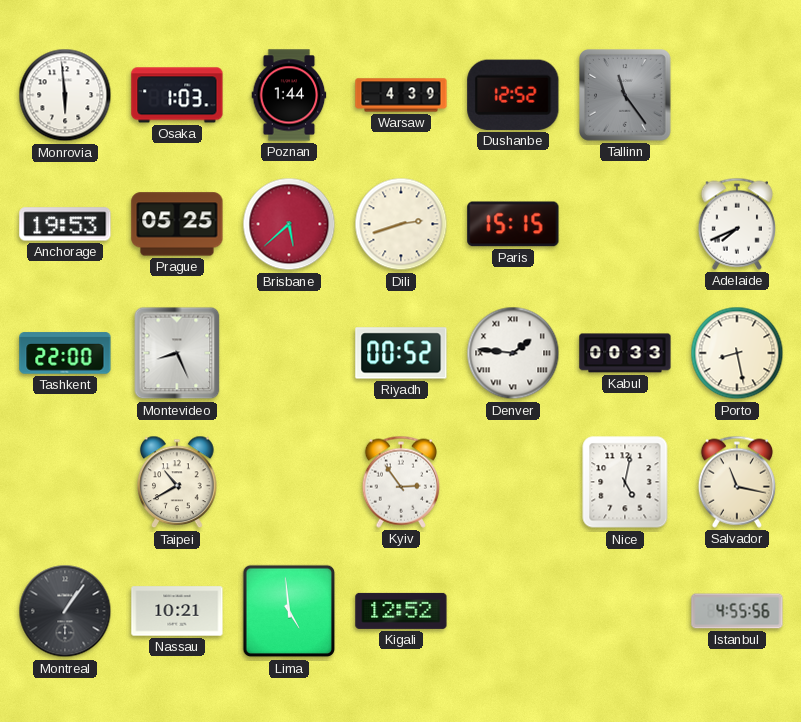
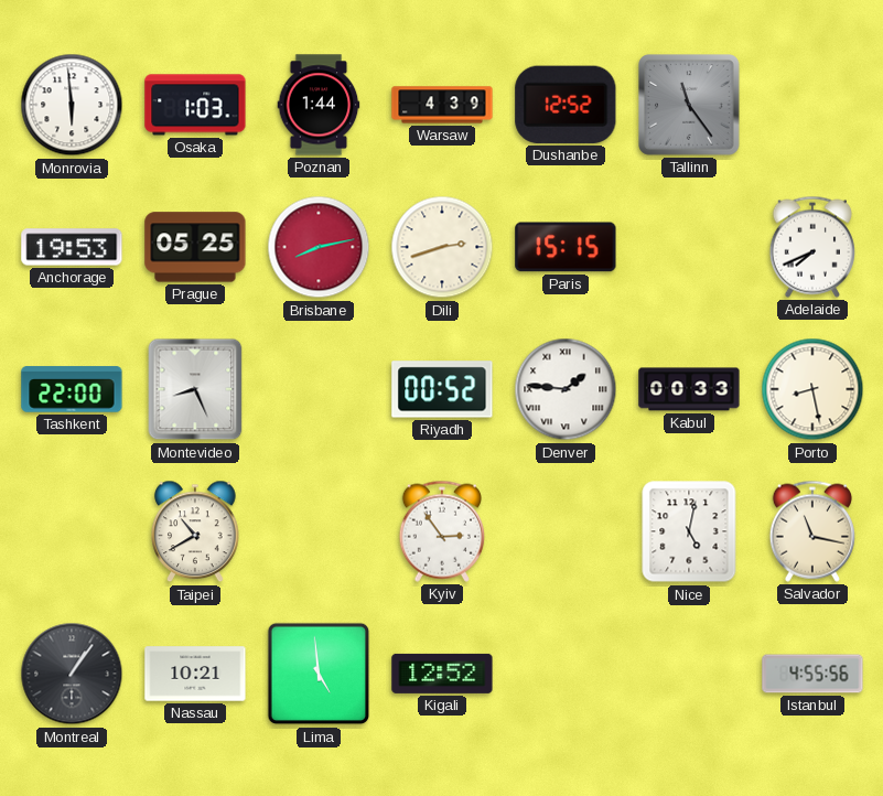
Brisbane: 5:38 -> 8:13 (319, 247)
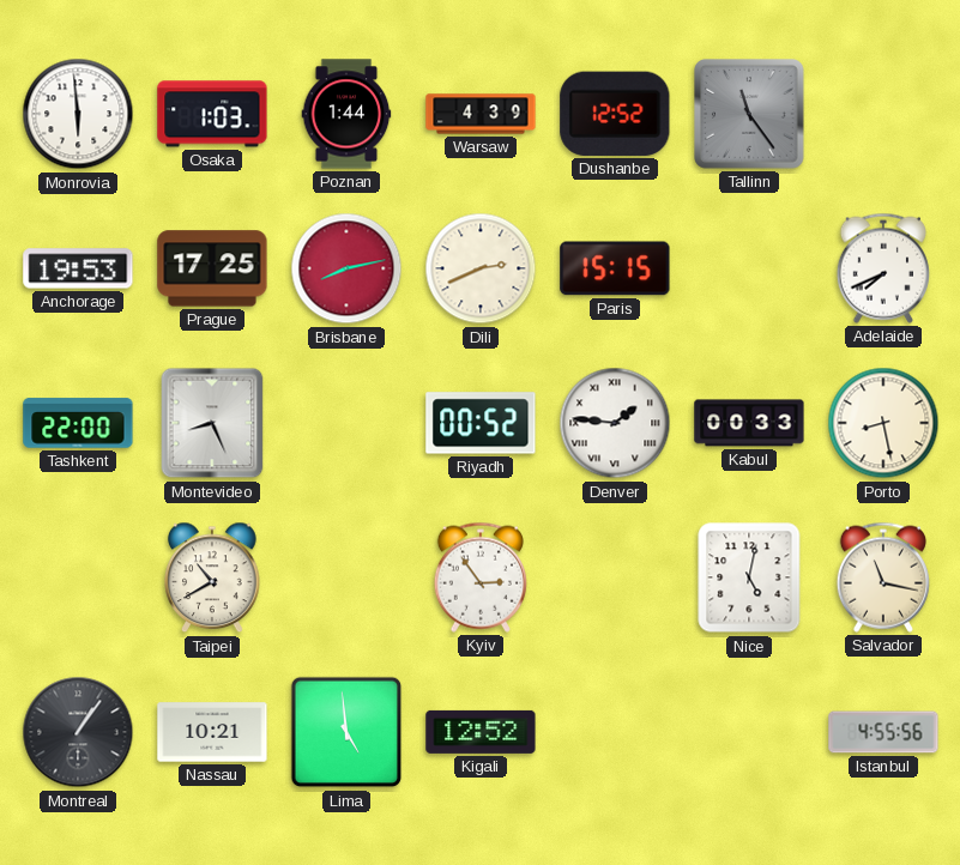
Prague: 05:25 -> 17:25 (212, 268)
Dili: 2:42 -> 2:41 (481, 268)
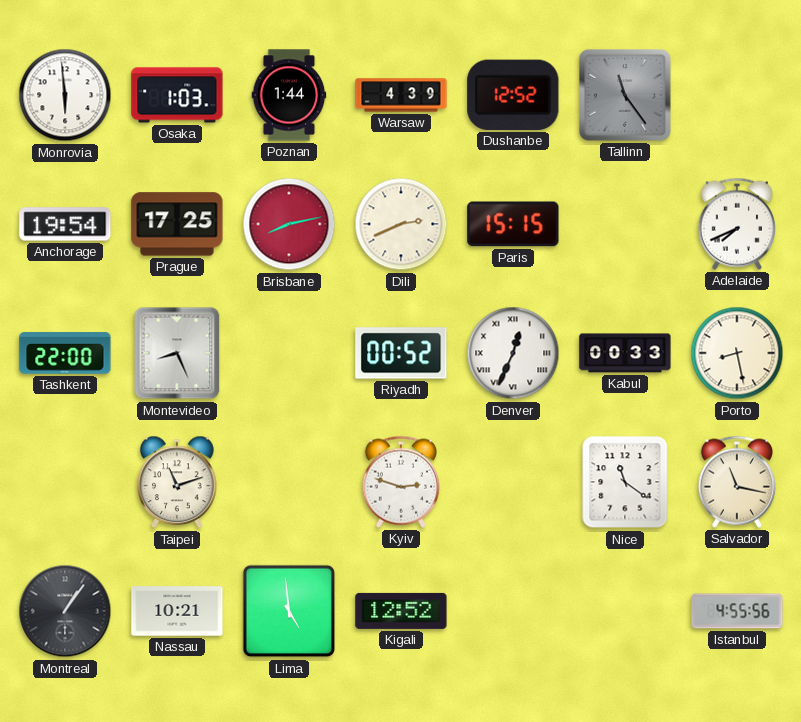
Anchorage: 19:53 -> 19:54 (65, 224)
Denver: 1:46 -> 12:34 (513, 353)
Taipei: 10:40 -> 11:12 (177, 482)
Kyiv: 2:54 -> 2:48 (401, 482)
Nice: 5:02 -> 11:21 (625, 482)
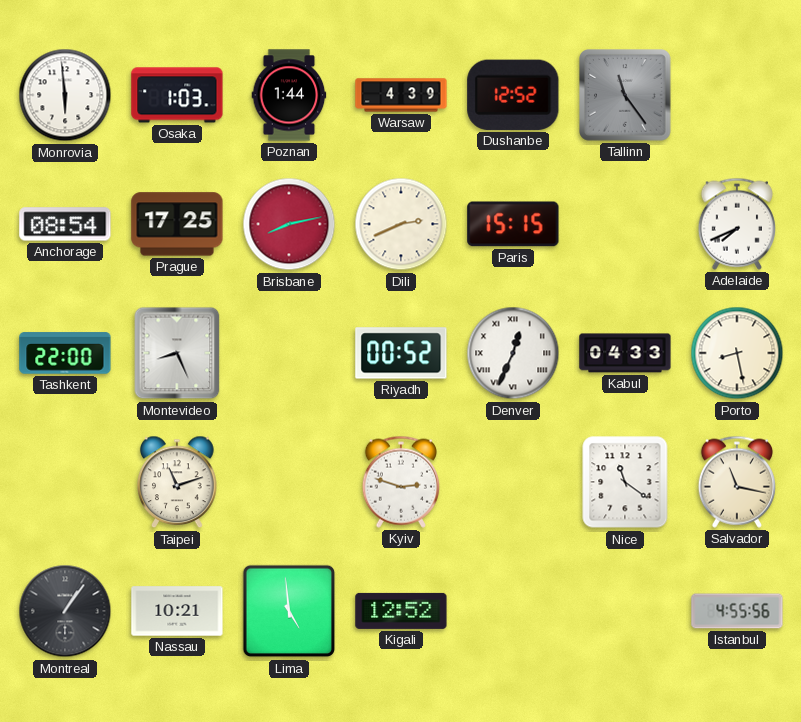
Anchorage: 19:54 -> 08:54 (65, 224)
Kabul: 00:33 -> 04:33 (625, 353)
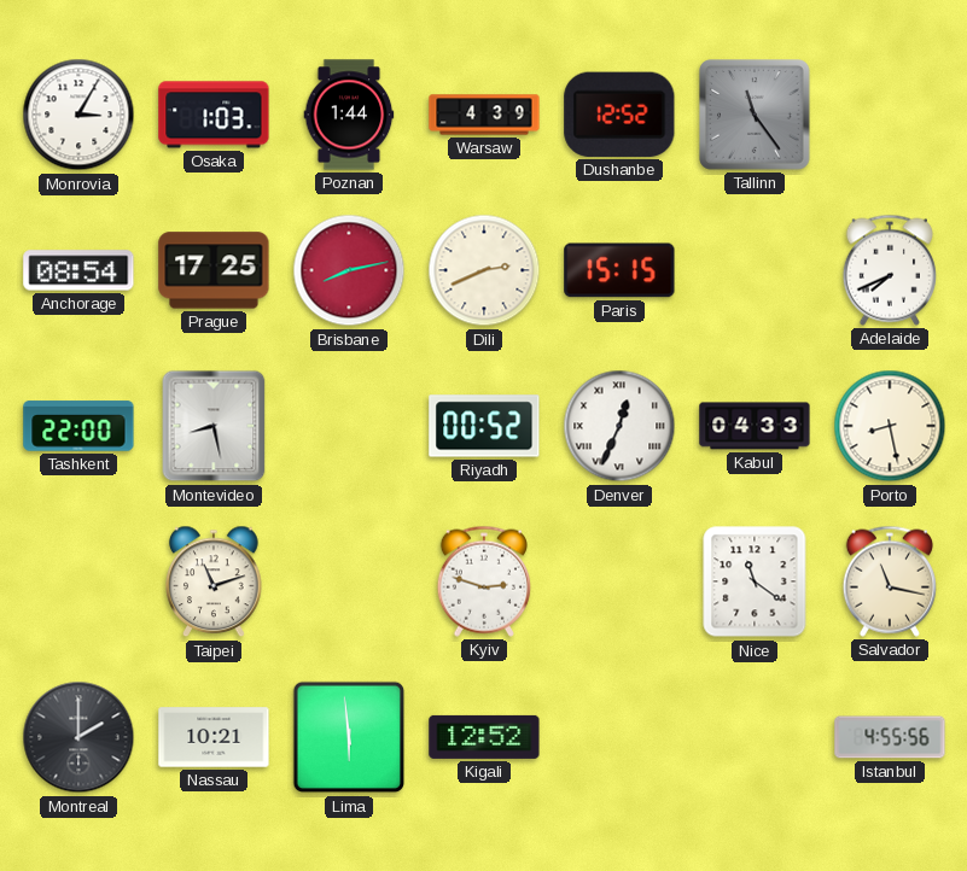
Monrovia: 5:59 -> 3:05 (78, 115)
Montevideo: 8:26 -> 8:28 (214, 426)
Montreal: 1:06 -> 2:00 (78, 737)
Lima: 4:59 -> 5:59 (349, 737)
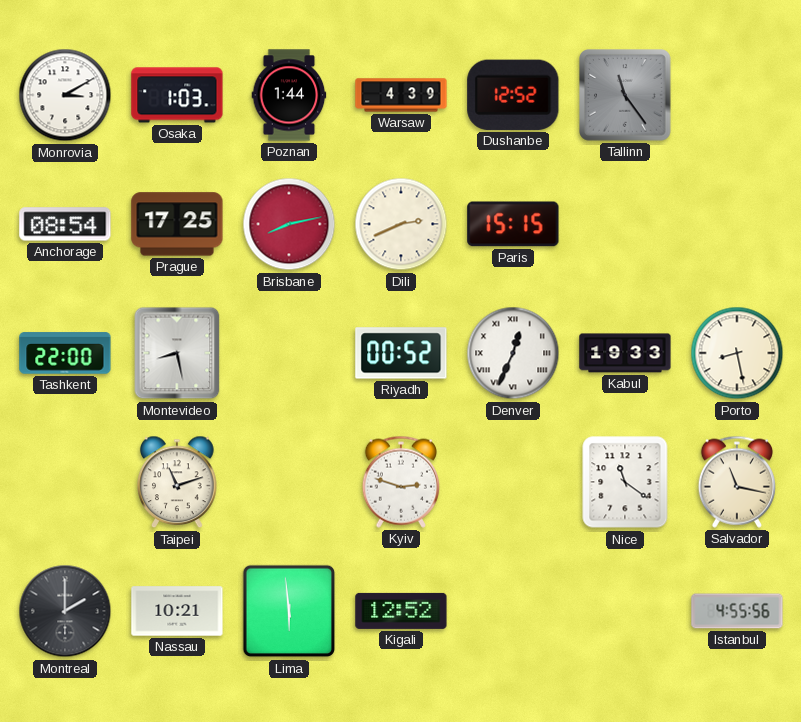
Monrovia: 3:05 -> 3:10 (65, 95)
Adelaide: 7:41 -> none (890, 270)
Kabul: 04:33 -> 19:33 (625, 353)
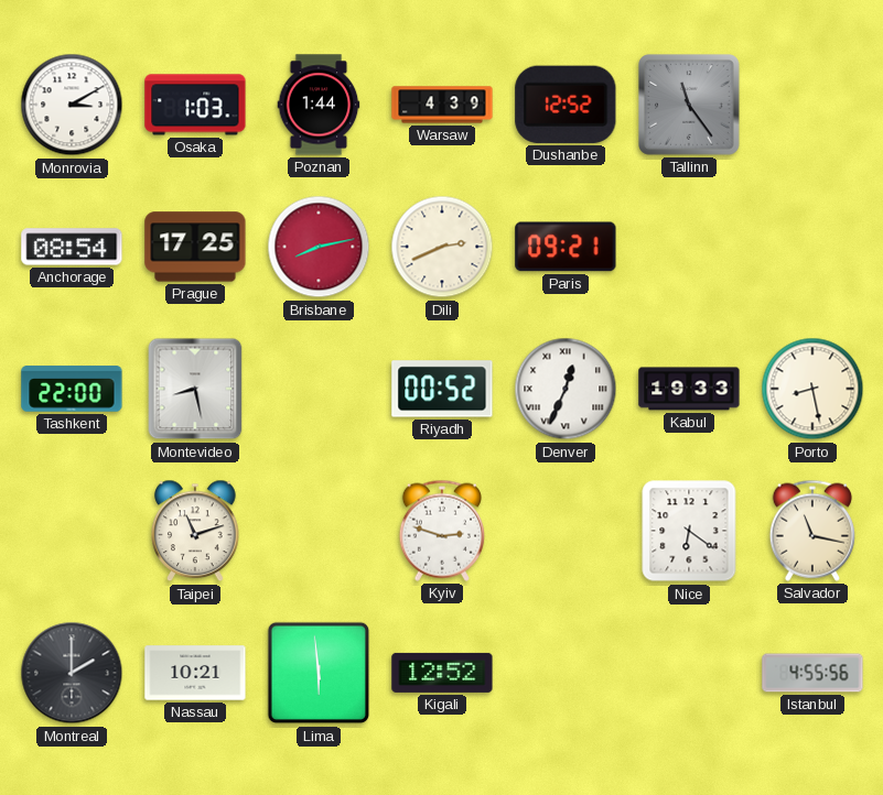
Paris: 15:15 -> 09:21 (566, 247)
Nice: 11:21 -> 6:21 (689, 531)
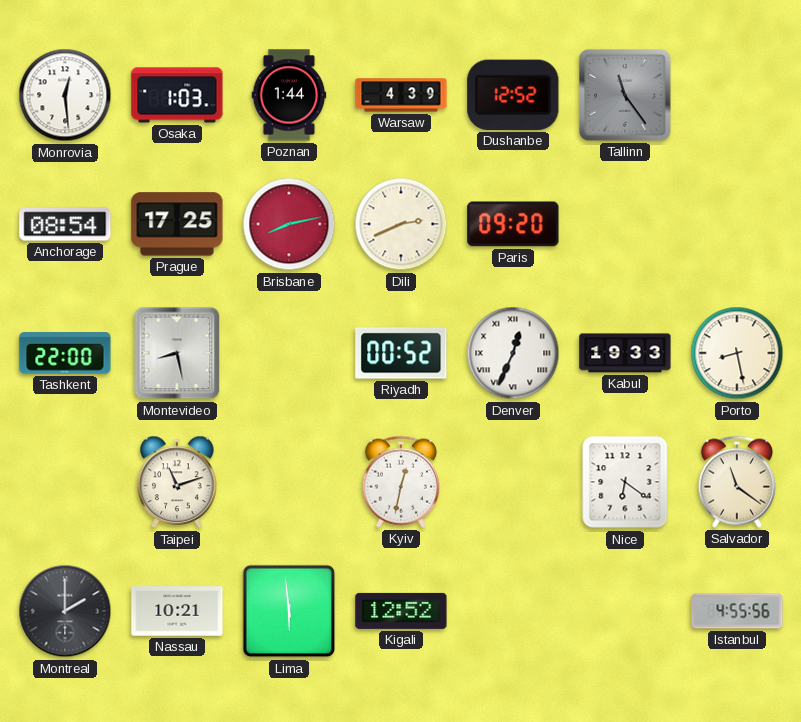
Monrovia: 3:10 -> 12:29 (65, 95)
Paris: 09:21 -> 09:20 (513, 224)
Kyiv: 2:48 -> 12:32 (401, 482)
Salvador: 11:17 -> 11:21 (737, 482)
